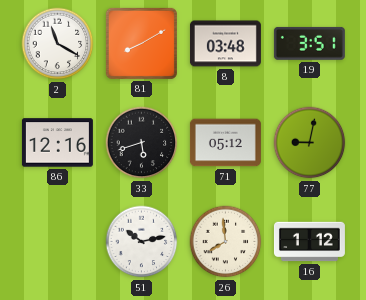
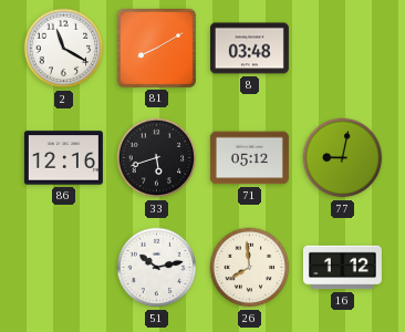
19: 3:51 -> none (309, 43)
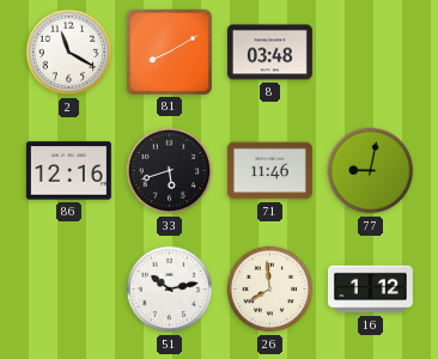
71: 05:12 -> 11:46 (269, 171)
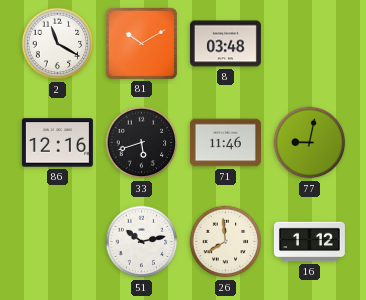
81: 8:10 -> 10:10 (141, 43)
